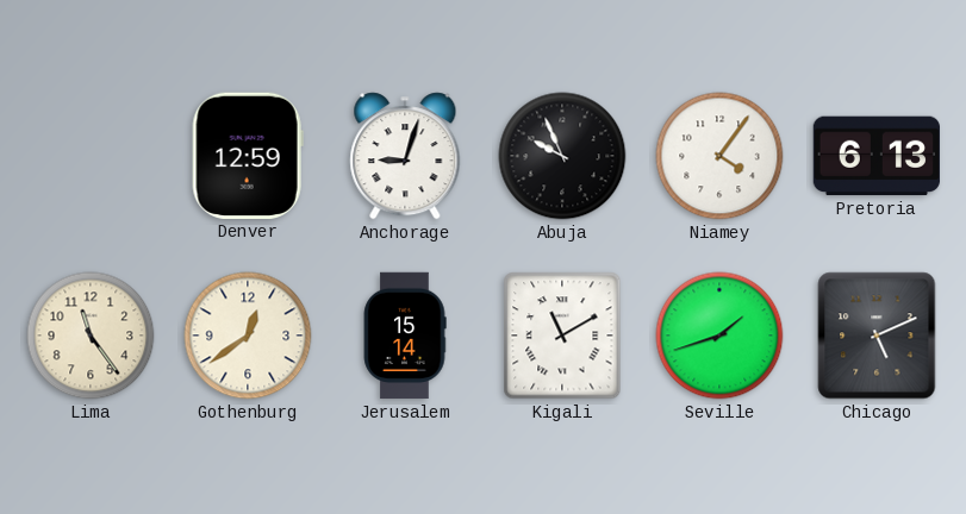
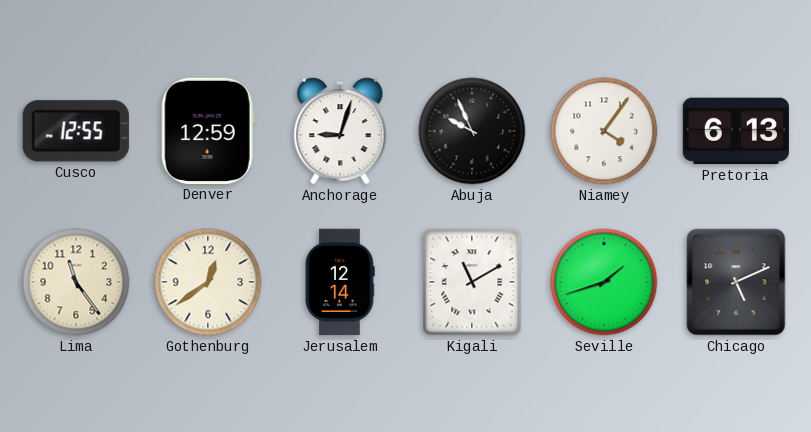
Cusco: none -> 12:55 (76, 131)
Jerusalem: 15:14 -> 12:14 (340, 282)
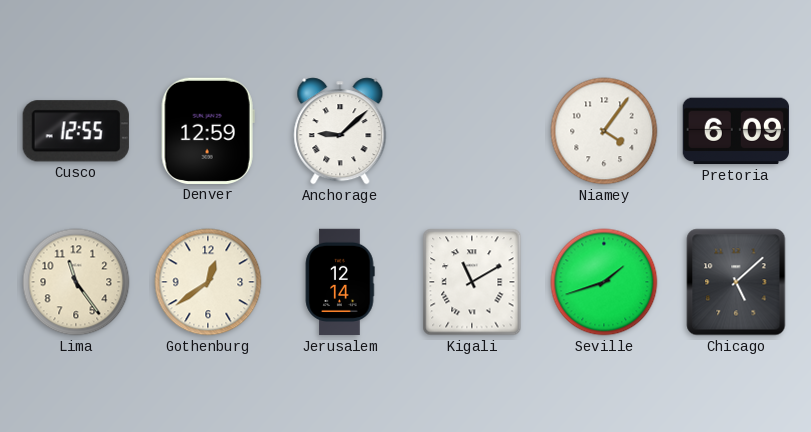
Anchorage: 9:03 -> 9:08 (340, 131)
Abuja: 9:56 -> none (472, 131)
Pretoria: 6:13 -> 6:09 (736, 131)
Chicago: 5:11 -> 5:08 (736, 282)
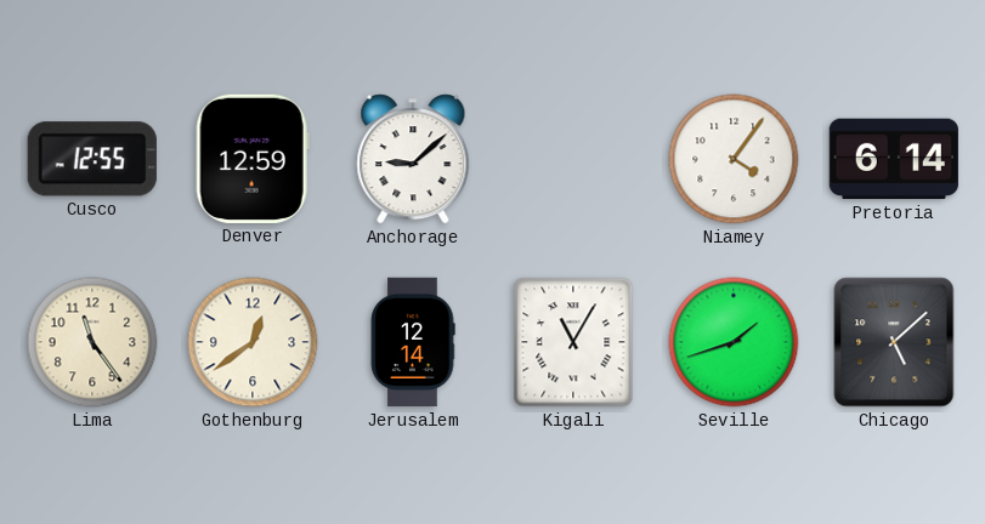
Pretoria: 6:09 -> 6:14 (894, 159)
Kigali: 11:10 -> 11:05 (573, 342)
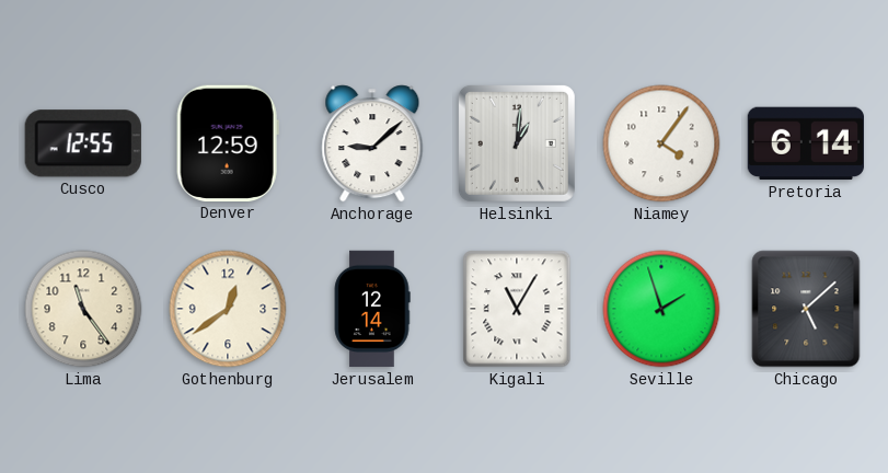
Helsinki: none -> 1:01 (517, 143)
Seville: 1:42 -> 1:57 (661, 309)
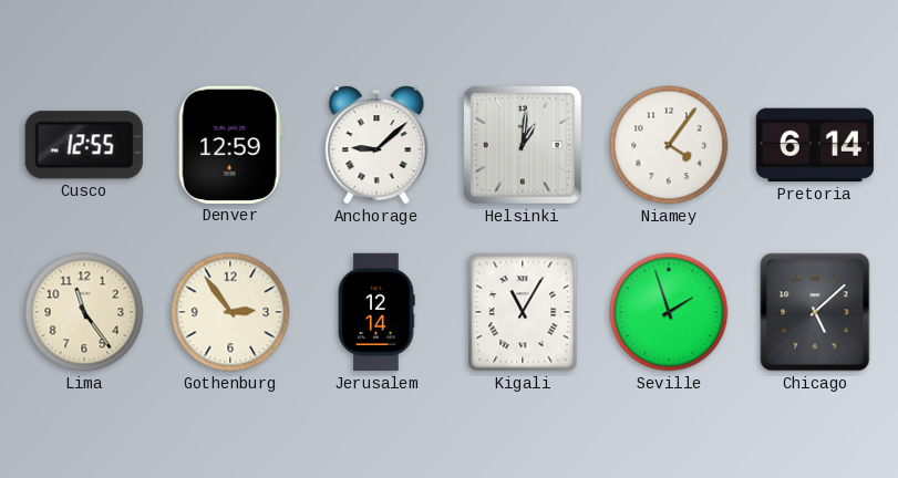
Gothenburg: 12:39 -> 2:54 (230, 312)
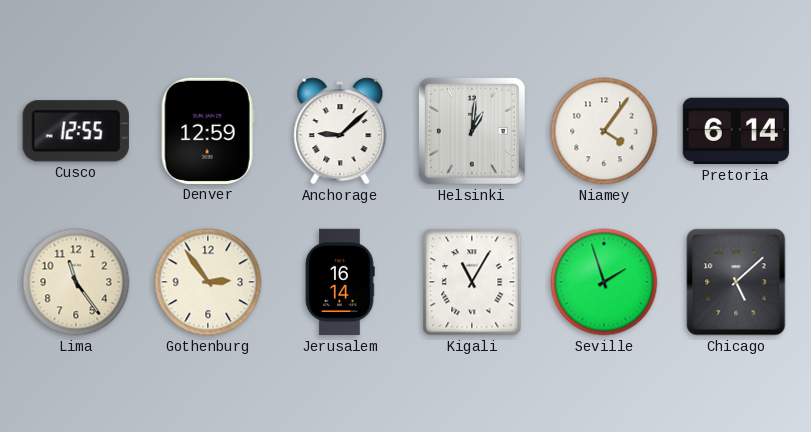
Jerusalem: 12:14 -> 16:14 (340, 282)
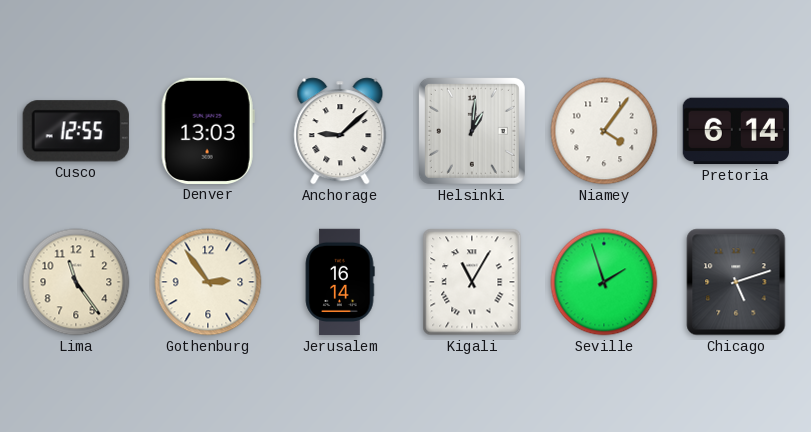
Denver: 12:59 -> 13:03 (208, 131)
Chicago: 5:08 -> 5:12 (736, 282)
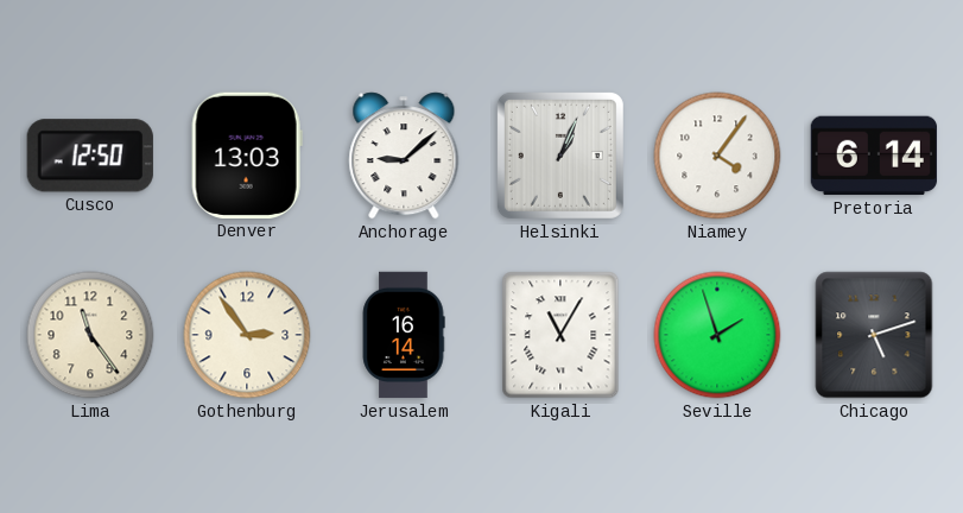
Cusco: 12:55 -> 12:50 (90, 156)
Helsinki: 1:01 -> 1:04 (560, 156)
